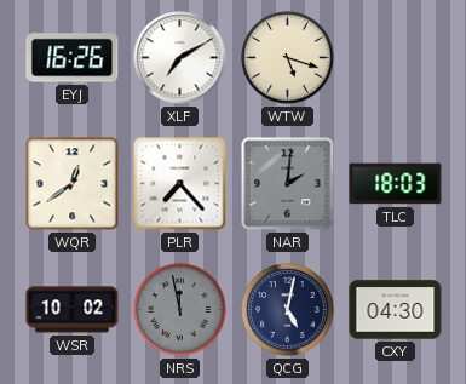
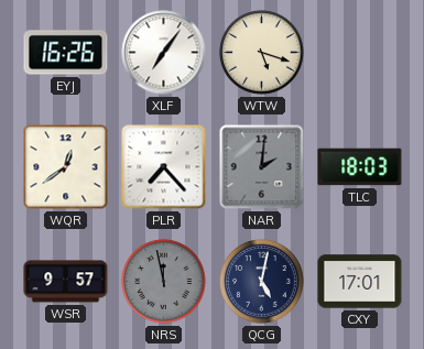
XLF: 7:10 -> 7:06 (164, 53)
WSR: 10:02 -> 9:57 (66, 282)
CXY: 04:30 -> 17:01 (360, 282)
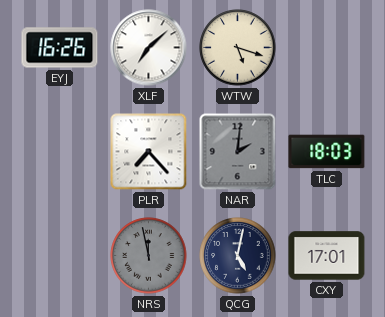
XLF: 7:06 -> 7:08 (149, 48)
WQR: 12:39 -> none (66, 167)
WSR: 9:57 -> none (66, 282)
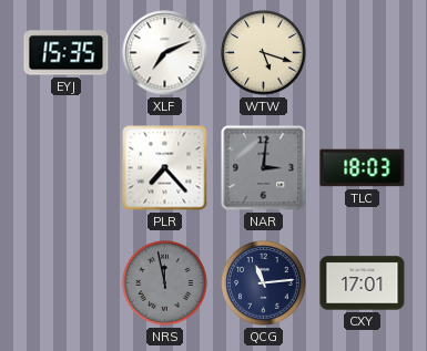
EYJ: 16:26 -> 15:35 (67, 53)
XLF: 7:08 -> 7:11 (165, 53)
NAR: 2:01 -> 3:01 (264, 168)
QCG: 5:02 -> 11:14 (264, 283)
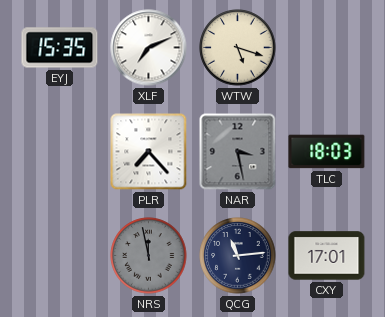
NAR: 3:01 -> 3:28 (238, 152)
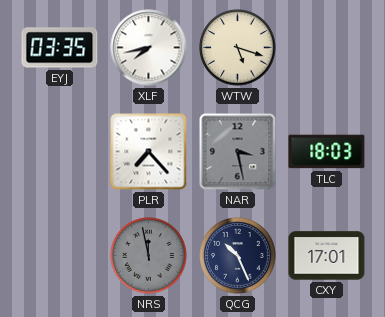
EYJ: 15:35 -> 03:35 (60, 48)
XLF: 7:11 -> 7:43 (149, 48)
QCG: 11:14 -> 10:26 (238, 256)
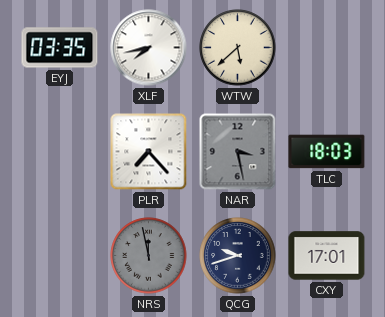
WTW: 5:18 -> 5:38 (238, 48)
QCG: 10:26 -> 9:42 (238, 256)
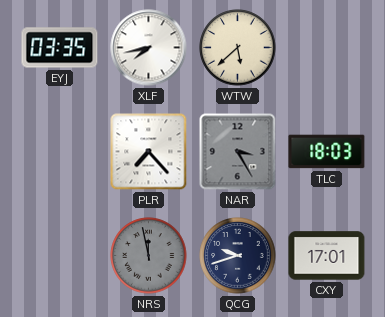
NAR: 3:28 -> 3:25 (238, 152)
